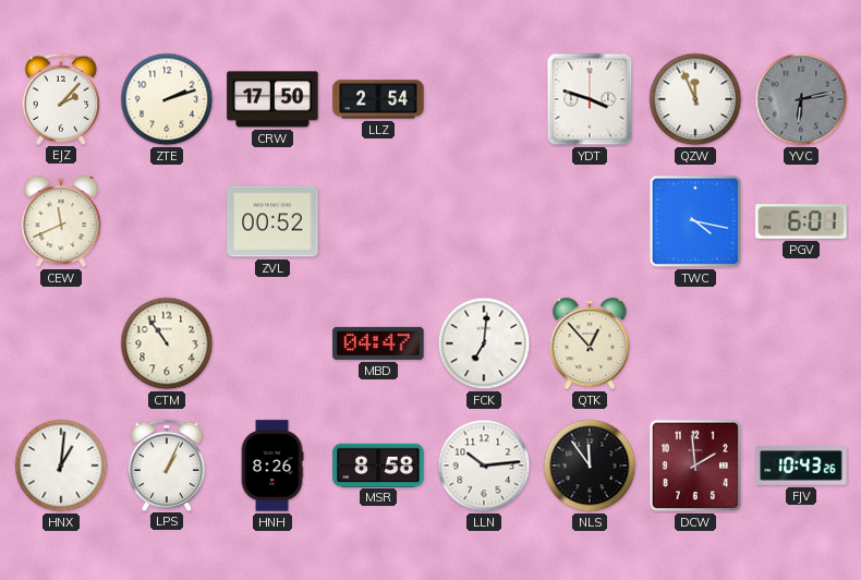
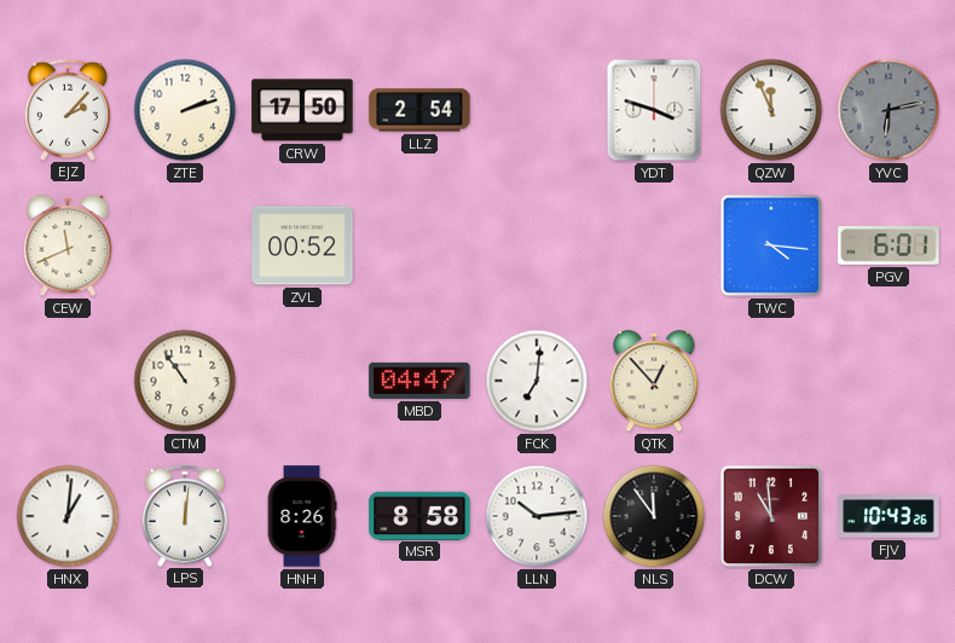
TWC: 4:17 -> 4:16 (771, 245)
LPS: 1:04 -> 12:01 (185, 515)
DCW: 1:59 -> 10:59 (771, 516)
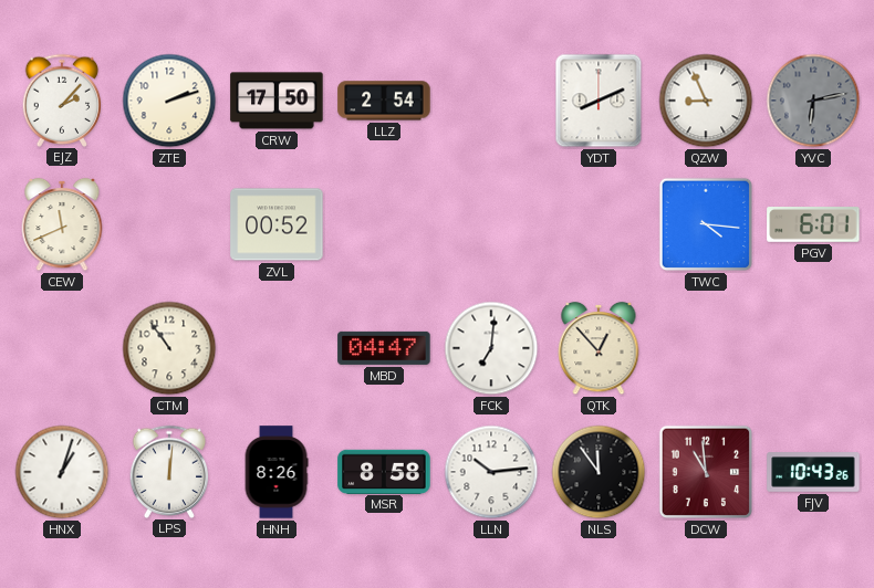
YDT: 3:48 -> 8:11 (599, 101)
QZW: 11:56 -> 8:56 (706, 101)
HNX: 1:01 -> 1:03 (62, 472)
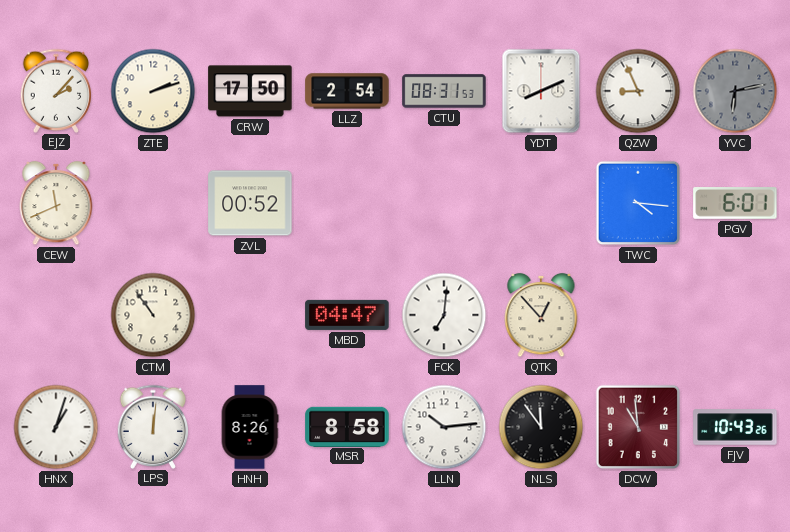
CTU: none -> 08:31 (444, 91)
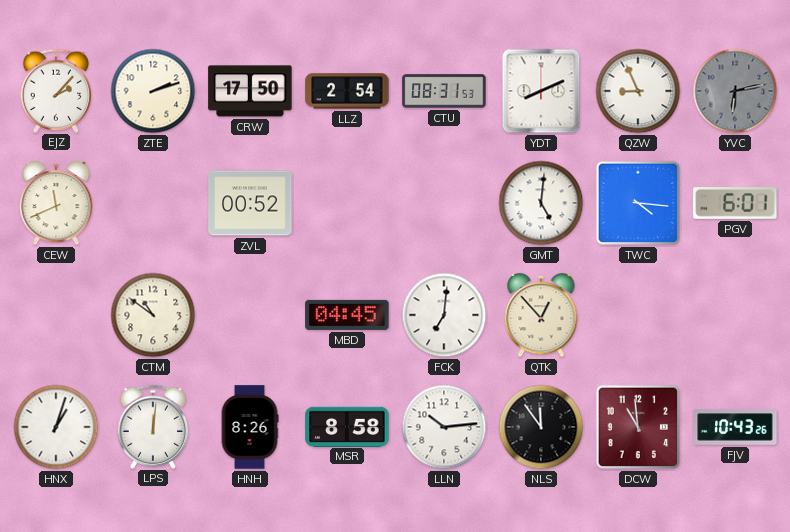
GMT: none -> 5:01 (541, 203)
CTM: 10:54 -> 10:51 (153, 315)
MBD: 04:47 -> 04:45 (347, 315)
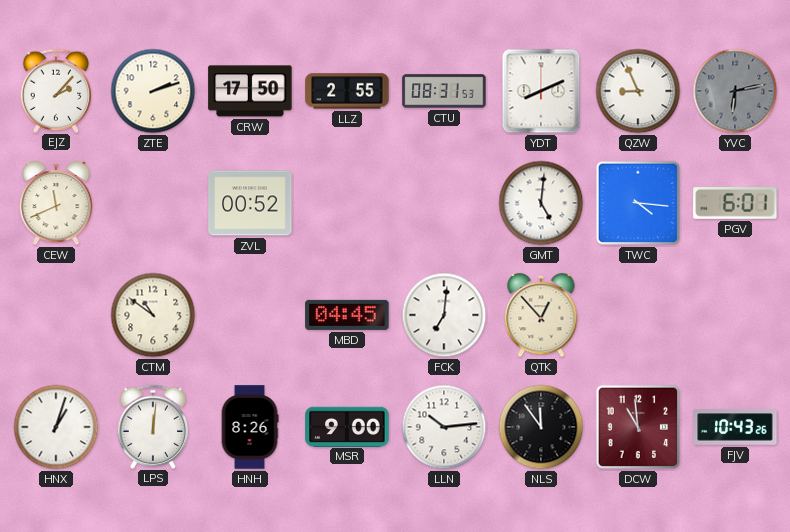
LLZ: 2:54 -> 2:55 (347, 91)
MSR: 8:58 -> 9:00 (347, 426)
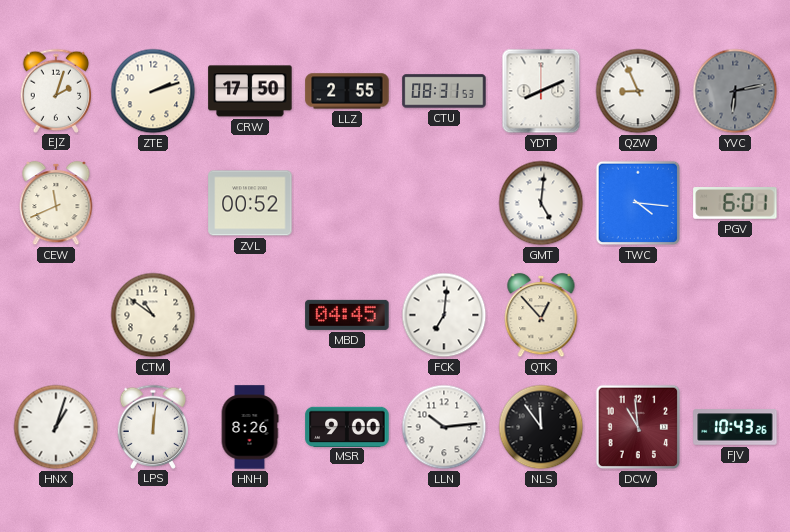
EJZ: 2:07 -> 2:03 (56, 90)
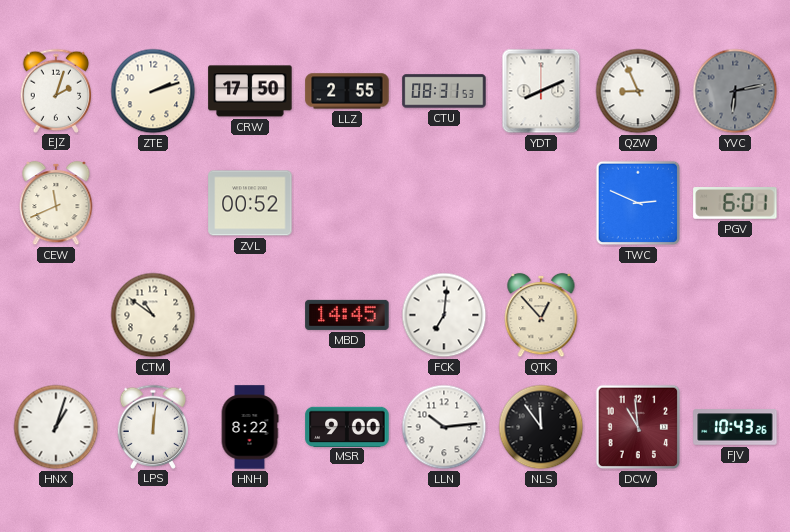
GMT: 5:01 -> none (541, 203)
TWC: 4:16 -> 2:49 (638, 203)
MBD: 04:45 -> 14:45 (347, 315)
HNH: 8:26 -> 8:22 (250, 427)
